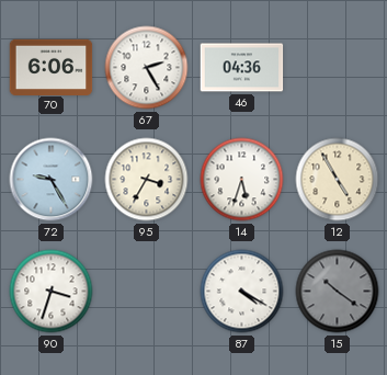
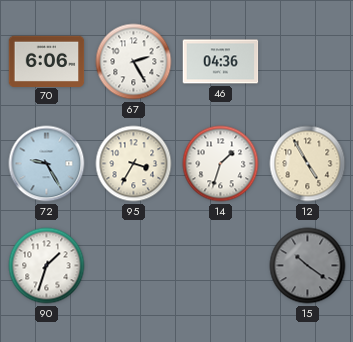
14: 5:33 -> 1:33 (221, 164)
90: 3:33 -> 1:33 (47, 266)
87: 4:20 -> none (242, 292)
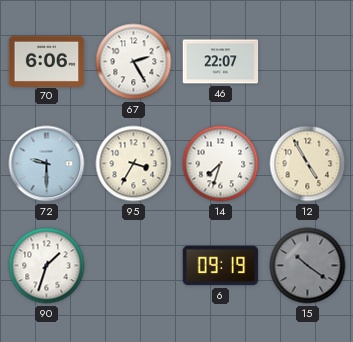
46: 04:36 -> 22:07 (221, 62)
72: 9:25 -> 9:30 (47, 164)
14: 1:33 -> 7:33 (221, 164)
6: none -> 09:19 (221, 266)
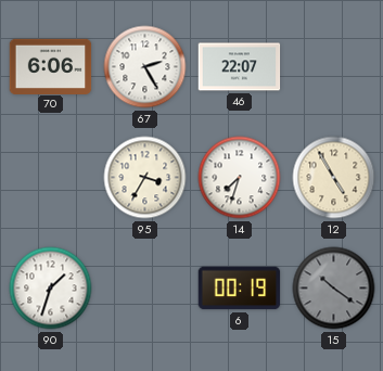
72: 9:30 -> none (47, 164)
6: 09:19 -> 00:19 (240, 289)
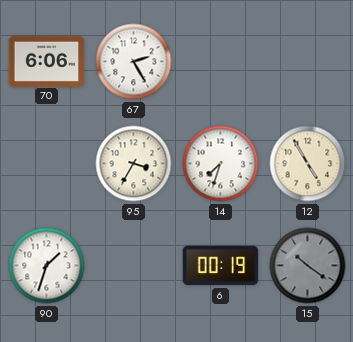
46: 22:07 -> none (240, 67)
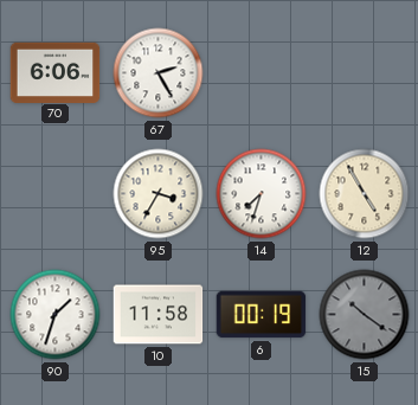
10: none -> 11:58 (159, 315)
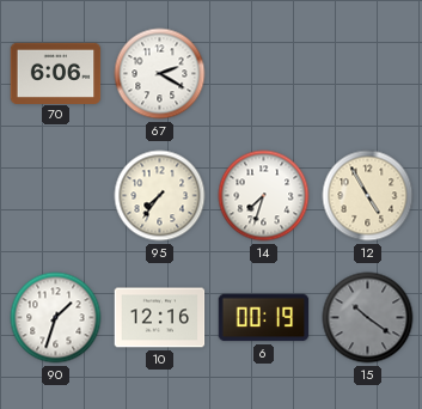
67: 2:25 -> 2:20 (160, 74)
95: 3:35 -> 7:36 (160, 196)
10: 11:58 -> 12:16 (160, 318)
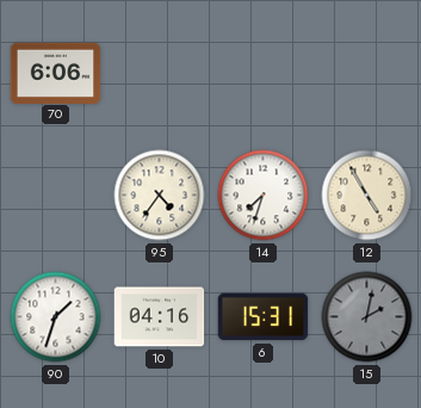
67: 2:20 -> none (160, 74)
95: 7:36 -> 4:36 (160, 196)
10: 12:16 -> 04:16 (160, 317)
6: 00:19 -> 15:31 (264, 317)
15: 10:21 -> 2:02 (367, 317)
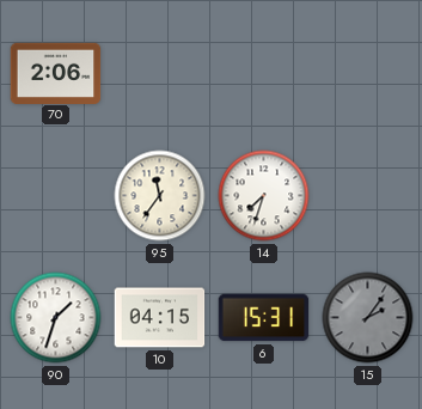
70: 6:06 -> 2:06 (56, 73)
95: 4:36 -> 11:36 (160, 196)
12: 4:55 -> none (367, 196)
10: 04:16 -> 04:15 (160, 318)
15: 2:02 -> 2:06 (368, 318)
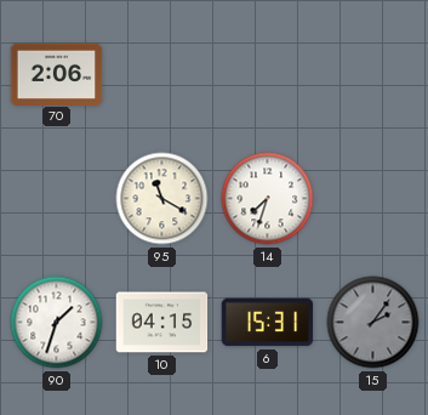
95: 11:36 -> 11:20 (162, 199)
